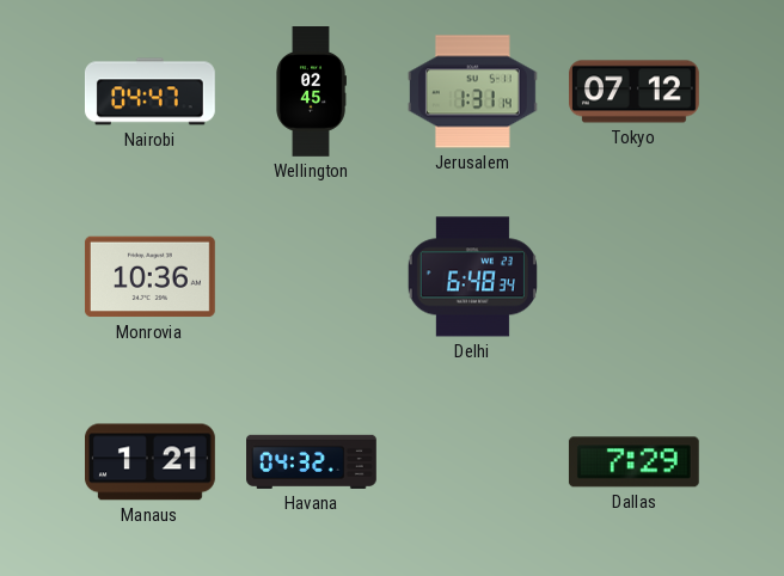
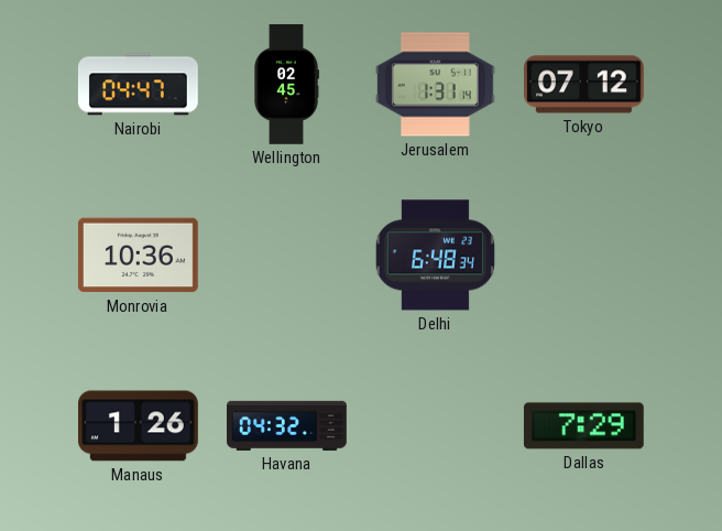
Manaus: 1:21 -> 1:26 (139, 426)
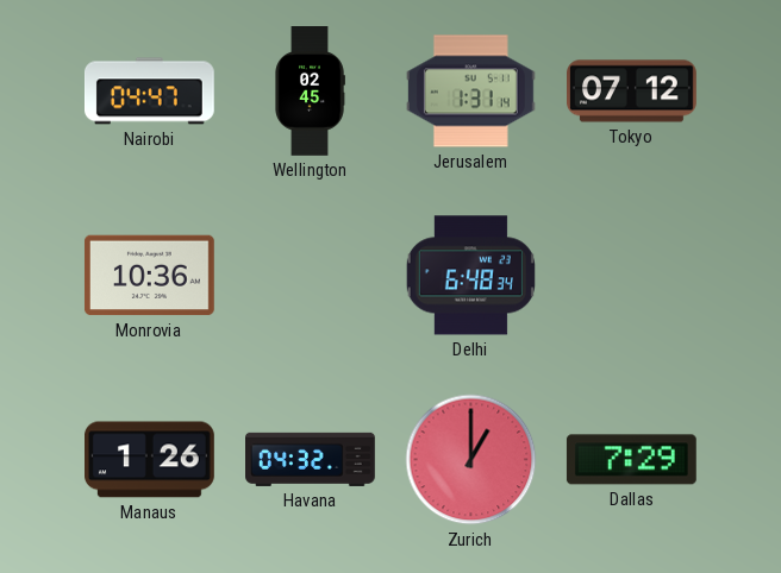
Zurich: none -> 1:00 (471, 460)
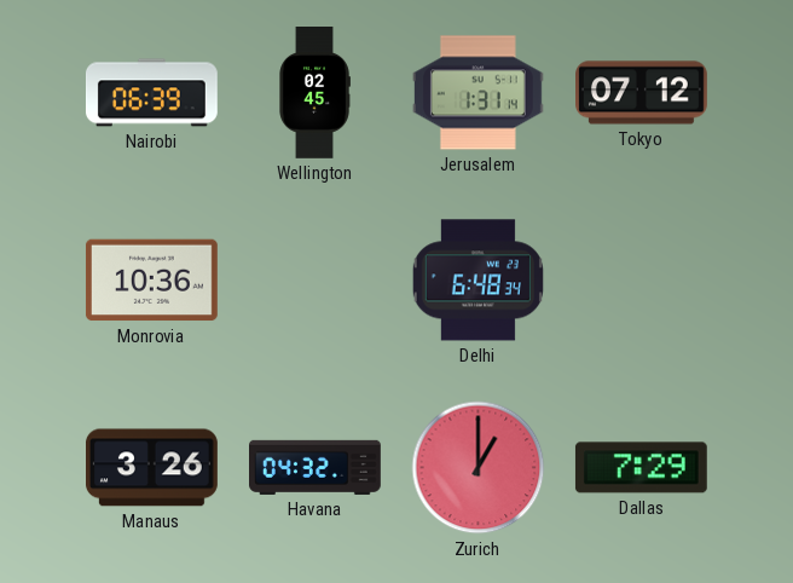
Nairobi: 04:47 -> 06:39 (151, 93)
Manaus: 1:26 -> 3:26 (152, 468)
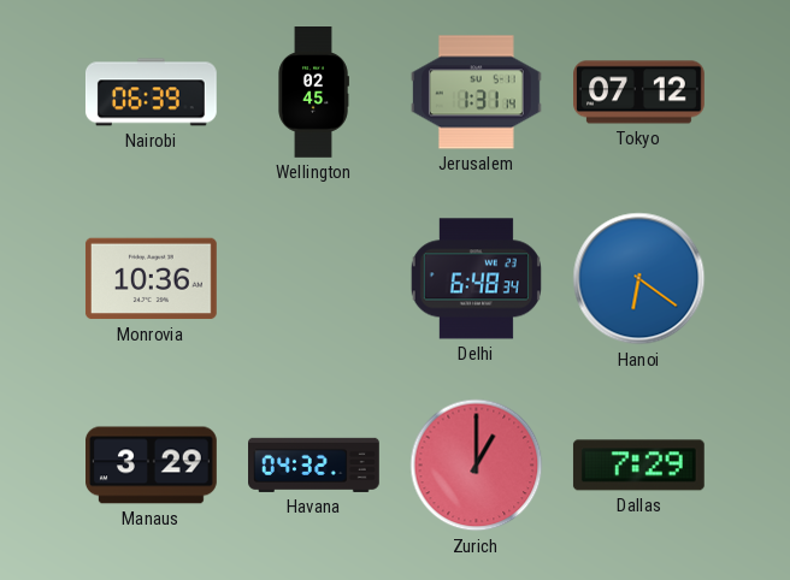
Hanoi: none -> 6:21 (639, 279)
Manaus: 3:26 -> 3:29 (152, 466)
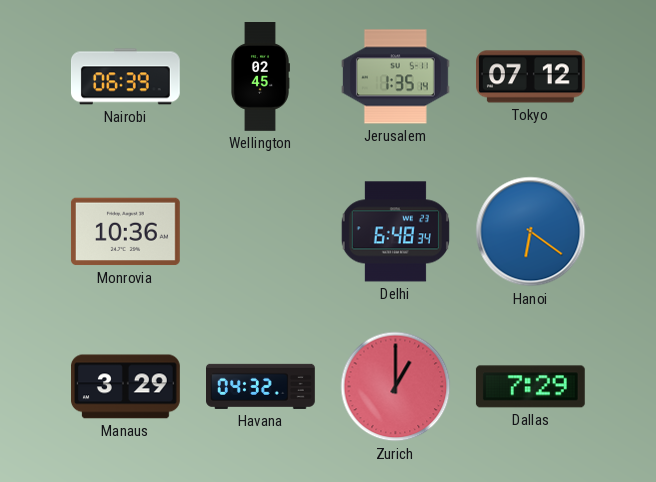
Jerusalem: 1:31 -> 1:35 (395, 77)
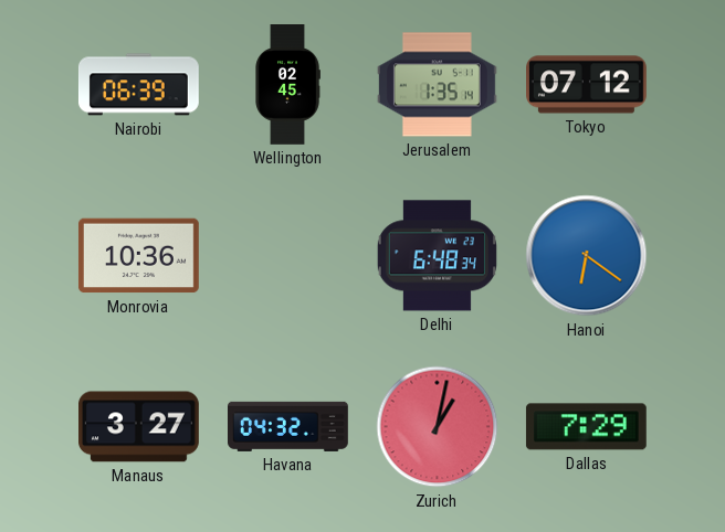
Manaus: 3:29 -> 3:27 (139, 427)
Zurich: 1:00 -> 1:02 (438, 427)
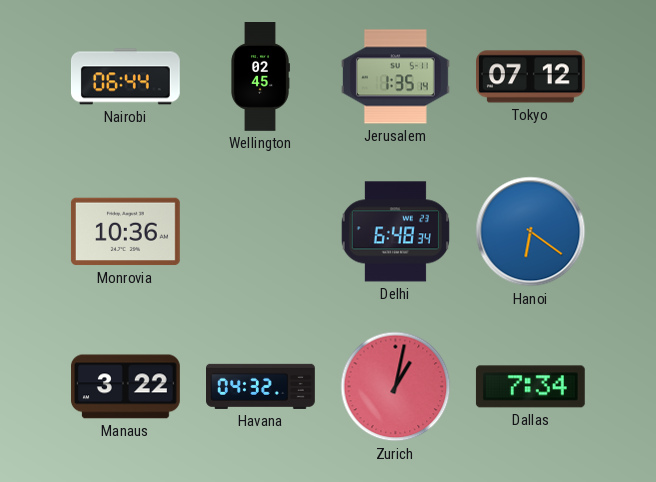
Nairobi: 06:39 -> 06:44 (125, 77)
Manaus: 3:27 -> 3:22 (126, 387)
Dallas: 7:29 -> 7:34 (530, 387)
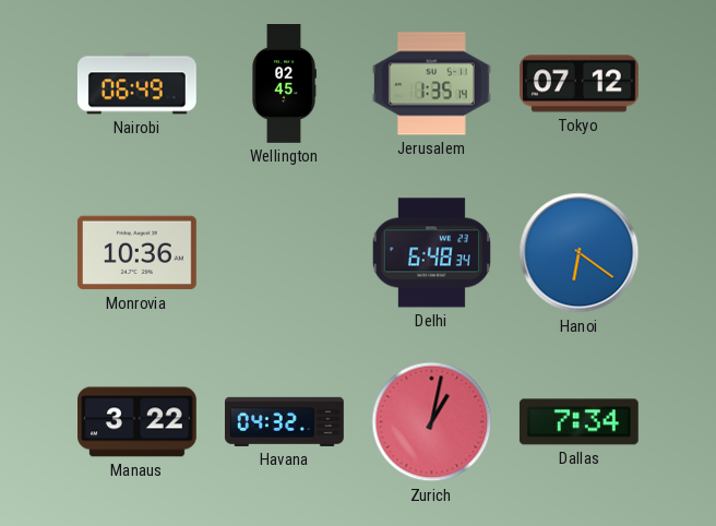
Nairobi: 06:44 -> 06:49 (136, 84)
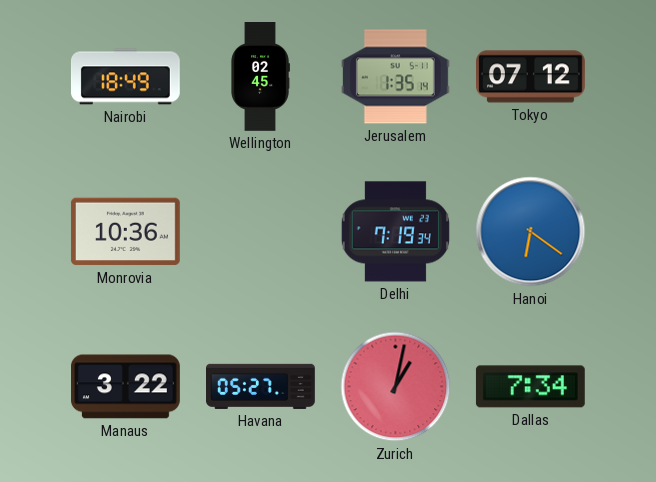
Nairobi: 06:49 -> 18:49 (125, 77)
Delhi: 6:48 -> 7:19 (395, 232)
Havana: 04:32 -> 05:27 (261, 386)
